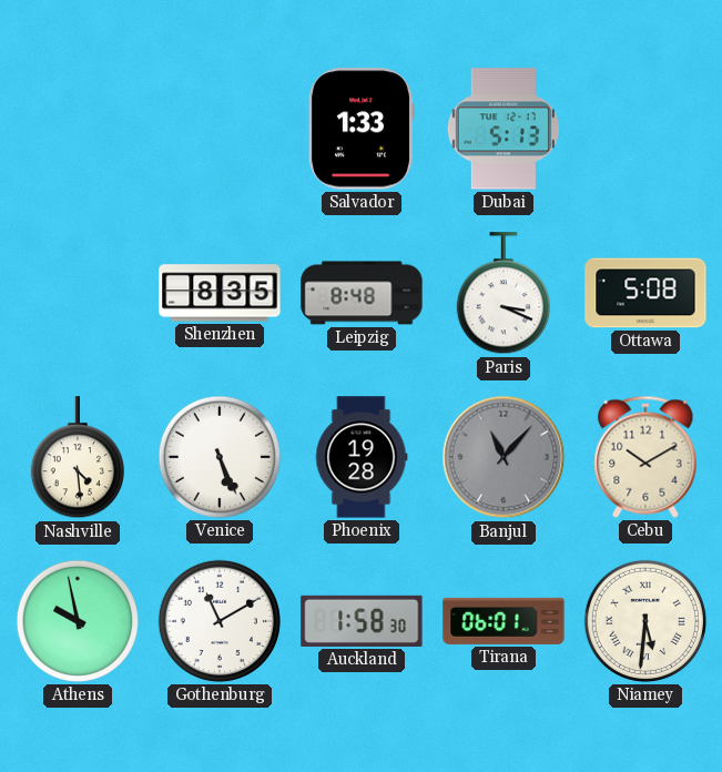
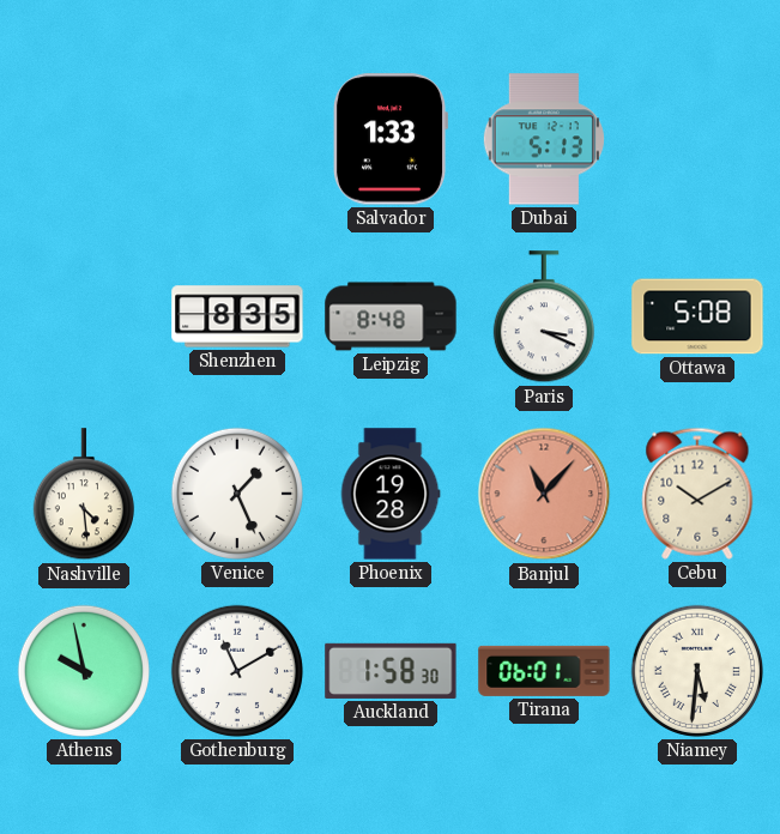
Venice: 5:26 -> 1:26 (237, 494)
Banjul dial: grey -> salmon (544, 494)
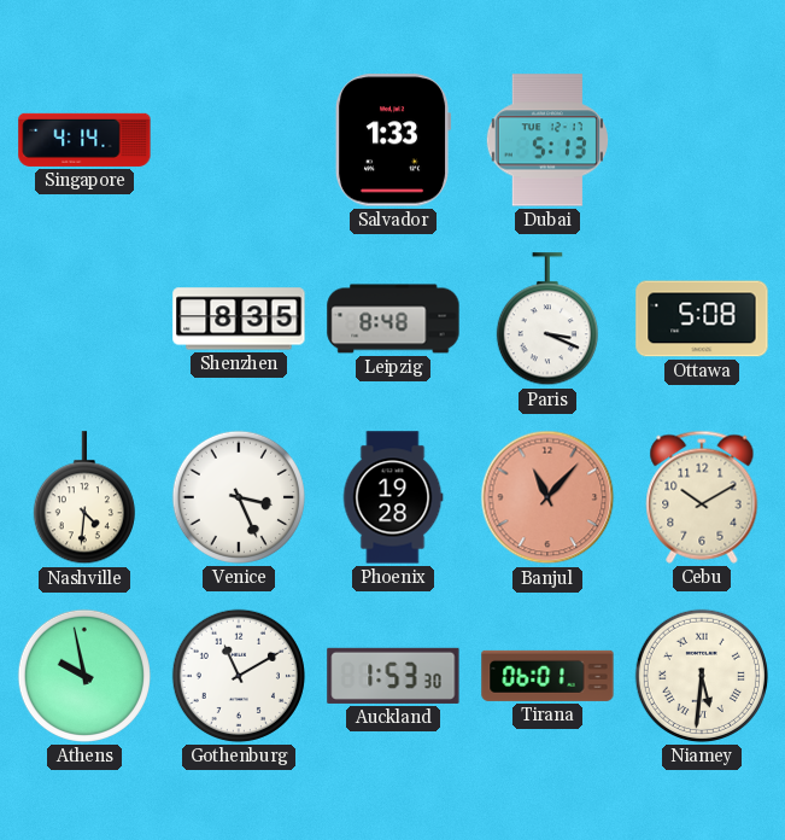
Singapore: none -> 4:14 (84, 140)
Nashville: 4:29 -> 4:31 (84, 498)
Venice: 1:26 -> 3:26 (239, 497)
Auckland: 1:58 -> 1:53 (393, 676)
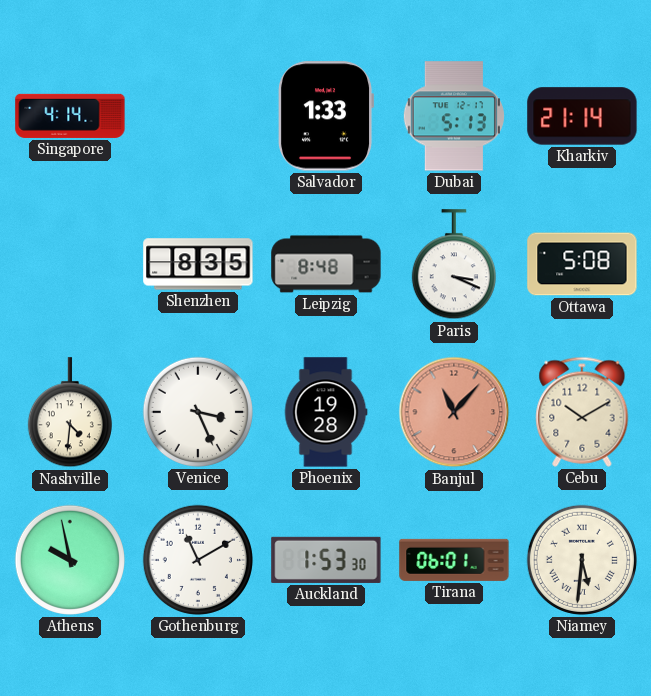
Kharkiv: none -> 21:14 (582, 116)
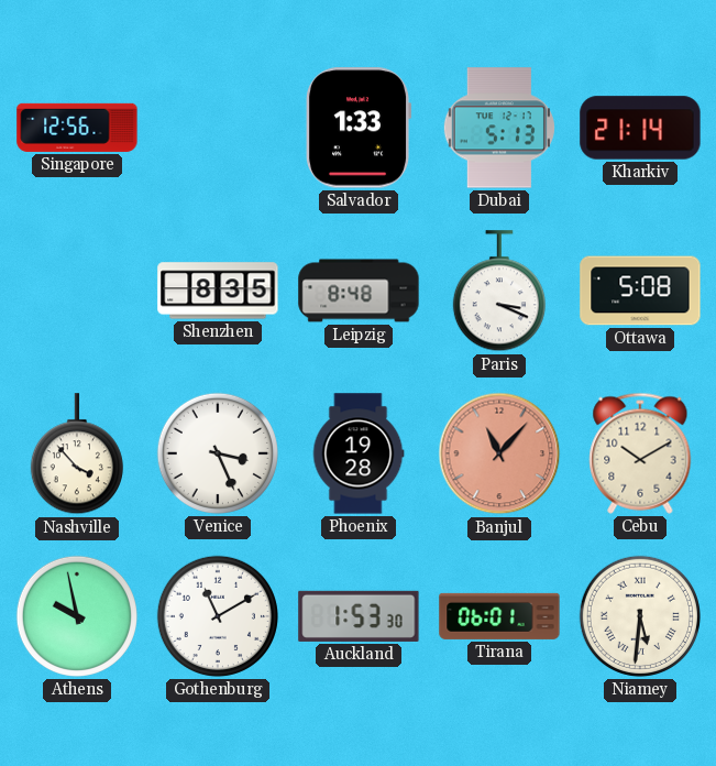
Singapore: 4:14 -> 12:56 (77, 128)
Nashville: 4:31 -> 3:53 (77, 455)
